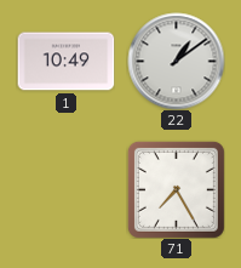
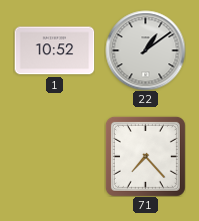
1: 10:49 -> 10:52 (54, 51)
71: 7:25 -> 7:23 (145, 156)
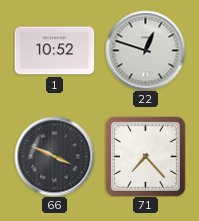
22: 1:09 -> 12:48 (145, 50)
66: none -> 3:49 (54, 156)
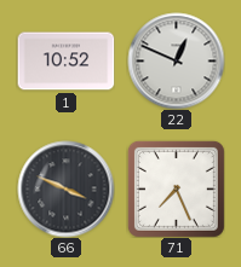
22: 12:48 -> 12:49 (176, 60)
71: 7:23 -> 7:26 (176, 188)
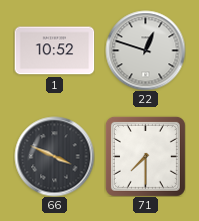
22: 12:49 -> 12:48 (145, 50)
71: 7:26 -> 7:30 (145, 156)
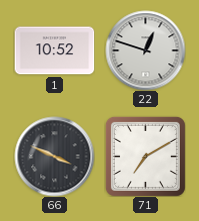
71: 7:30 -> 7:10 (145, 156)
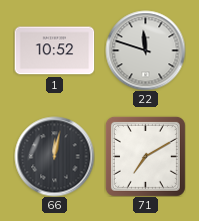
22: 12:48 -> 11:48 (145, 50)
66: 3:49 -> 12:02 (54, 156)
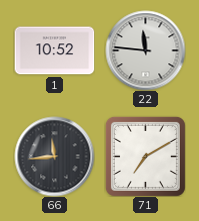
22: 11:48 -> 11:46 (145, 50)
66: 12:02 -> 11:44 (54, 156)
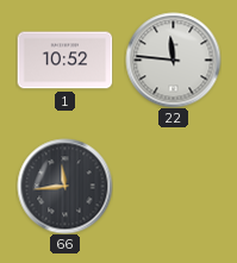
71: 7:10 -> none (145, 156)
